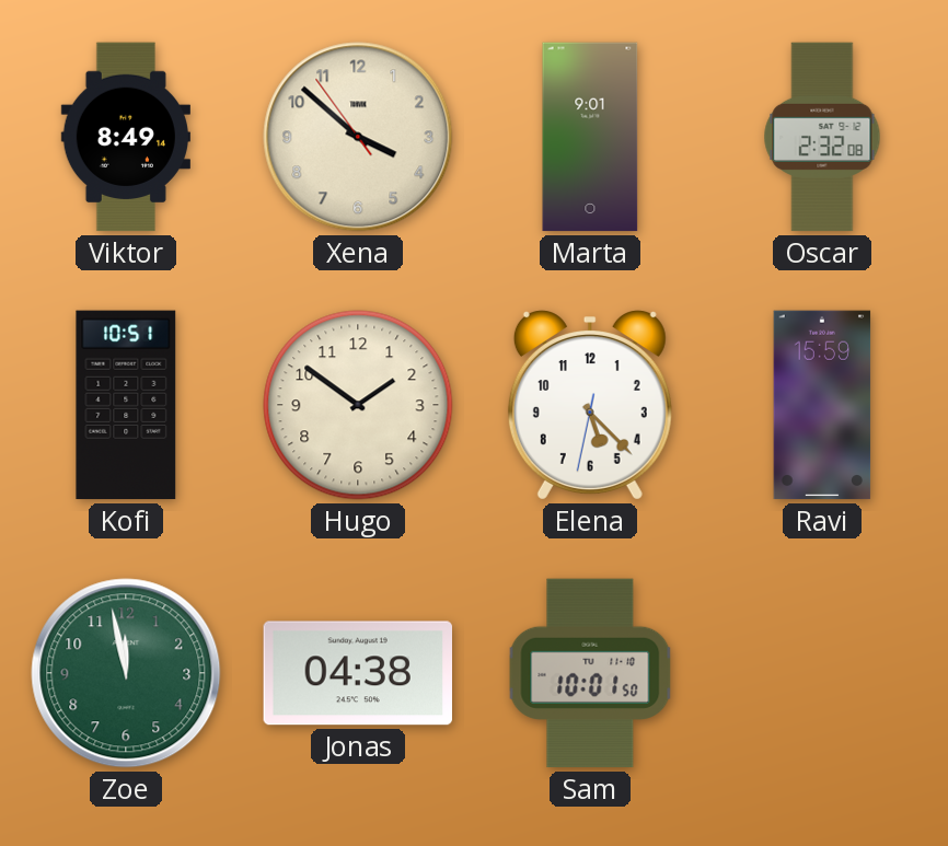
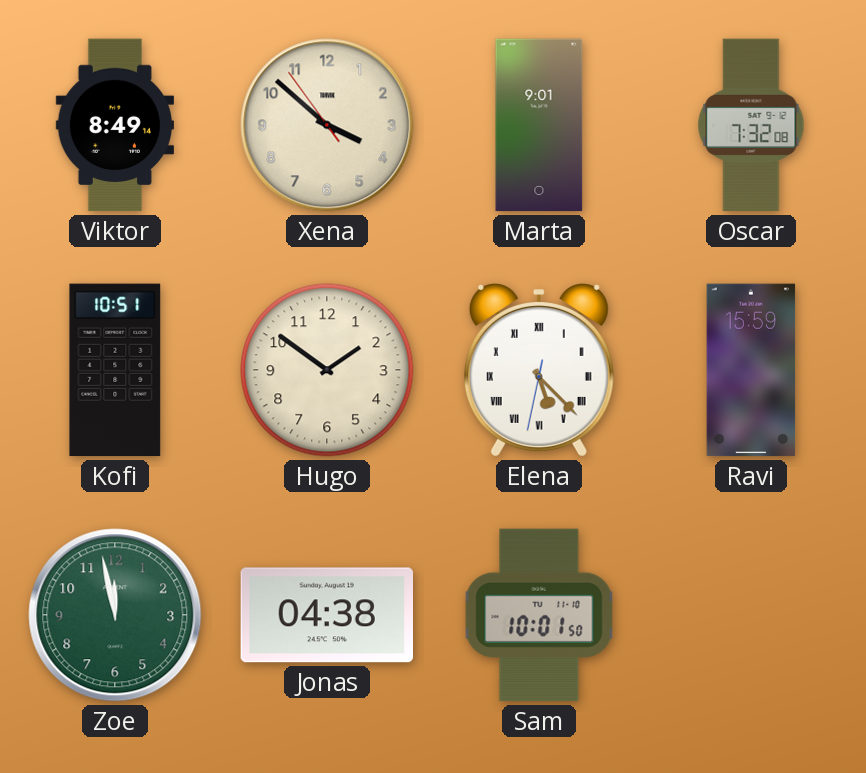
Oscar: 2:32 -> 7:32 (751, 125)
Elena numerals: Arabic -> Roman (539, 370)
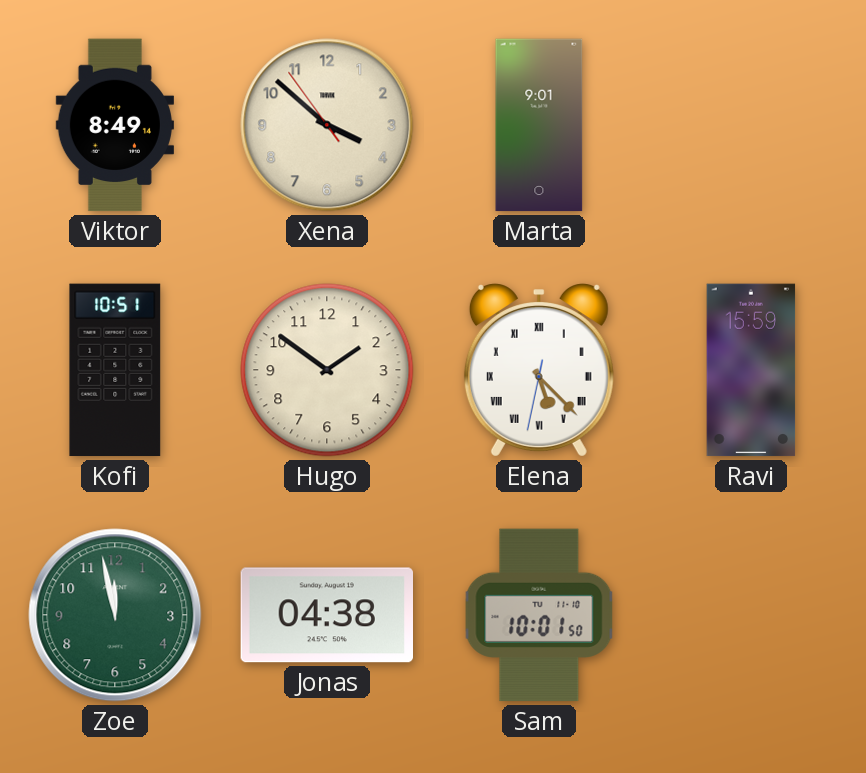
Oscar: 7:32 -> none (751, 125)
